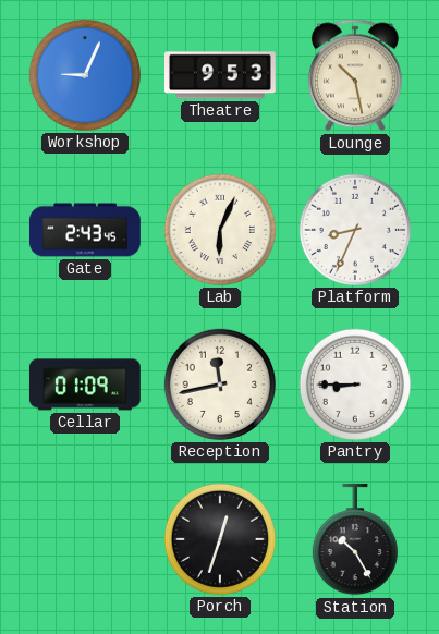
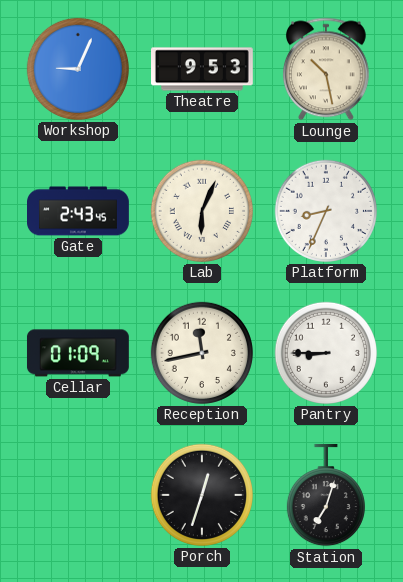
Station: 10:25 -> 7:03 (326, 495)
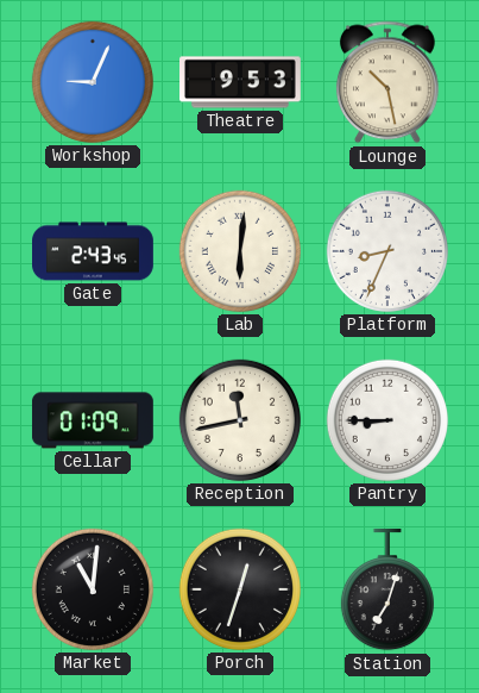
Lab: 6:04 -> 6:01 (240, 251)
Market: none -> 11:01 (93, 589)
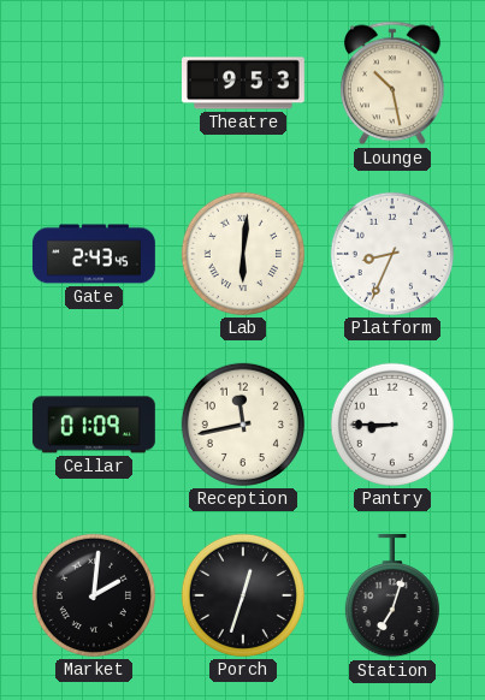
Workshop: 9:04 -> none (93, 82)
Market: 11:01 -> 2:01 (94, 595)
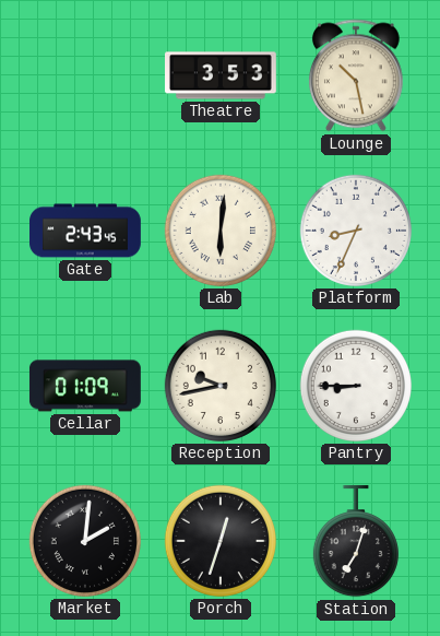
Theatre: 9:53 -> 3:53 (222, 75)
Reception: 11:43 -> 9:43 (221, 386)
